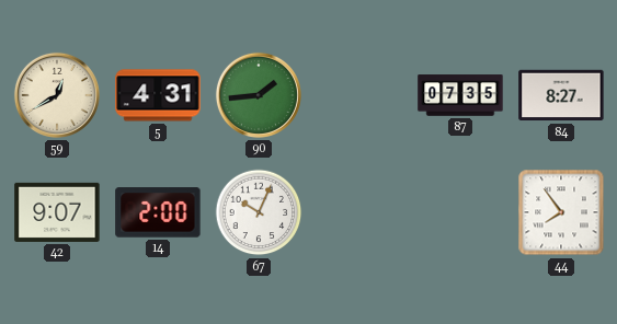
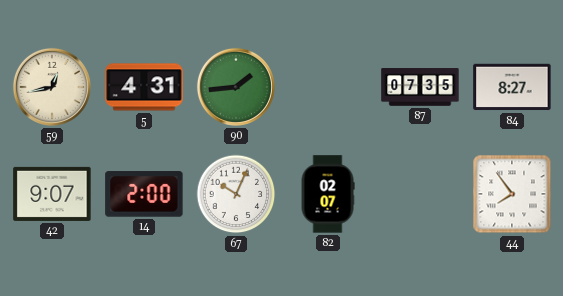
59: 12:40 -> 12:43 (52, 87)
82: none -> 02:07 (328, 194)
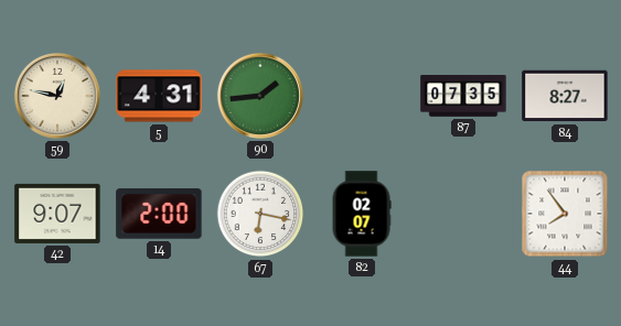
59: 12:43 -> 12:47 (57, 96)
67: 10:04 -> 6:17 (260, 214)
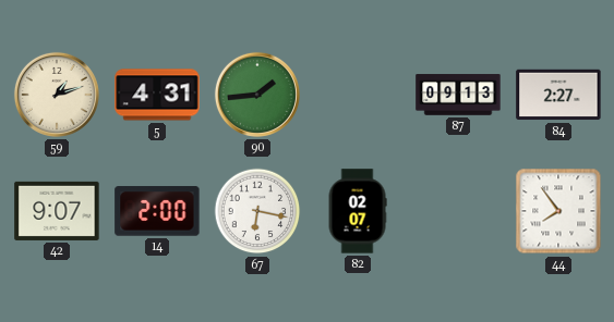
59: 12:47 -> 1:12 (57, 95)
87: 07:35 -> 09:13 (458, 95)
84: 8:27 -> 2:27 (558, 95)
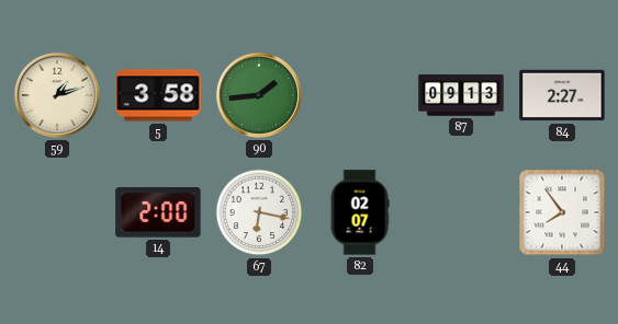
5: 4:31 -> 3:58 (158, 95)
42: 9:07 -> none (57, 211)
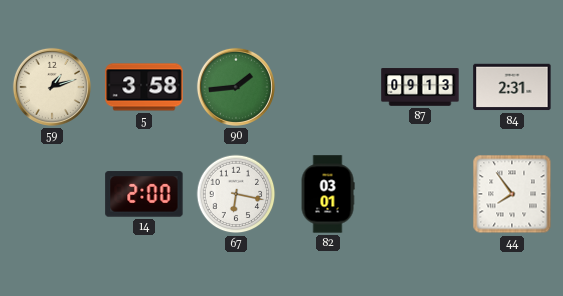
84: 2:27 -> 2:31 (512, 87)
82: 02:07 -> 03:01 (328, 194)
